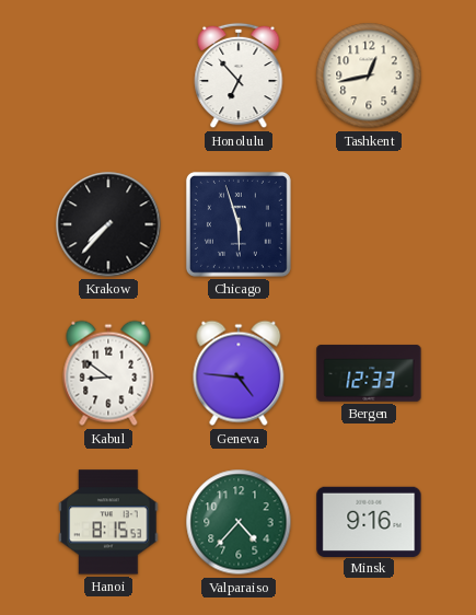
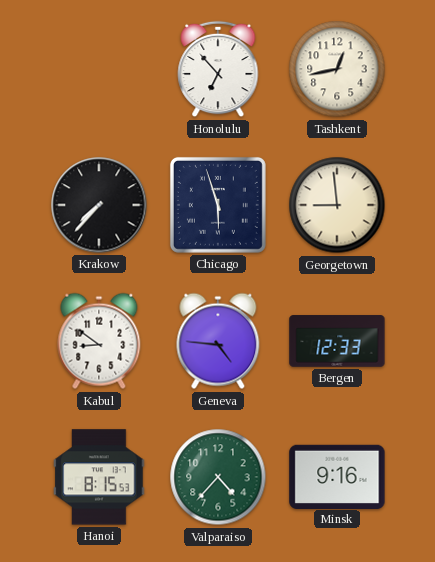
Georgetown: none -> 8:59 (337, 205)
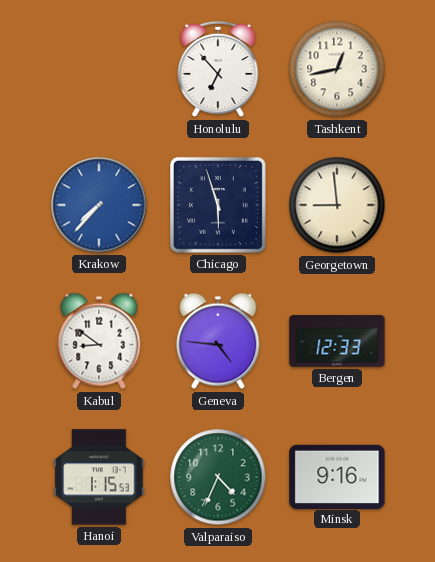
Krakow dial: black -> blue (99, 205)
Hanoi: 8:15 -> 1:15 (99, 477)
Valparaiso: 4:37 -> 4:34 (218, 477)
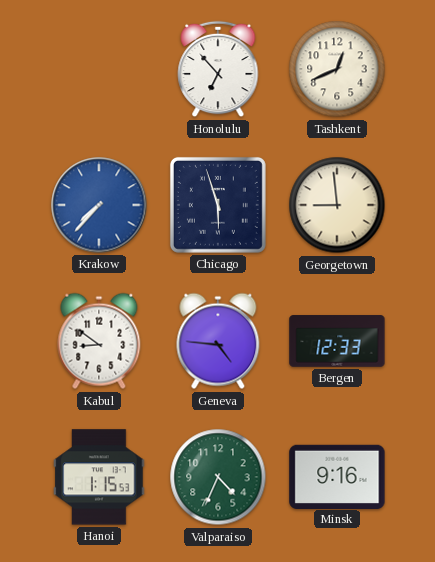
Tashkent: 12:43 -> 12:41 (337, 69)
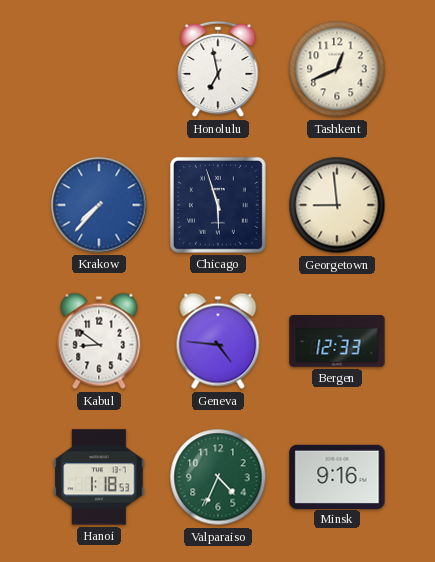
Honolulu: 6:53 -> 6:58 (218, 69)
Hanoi: 1:15 -> 1:18 (99, 477)
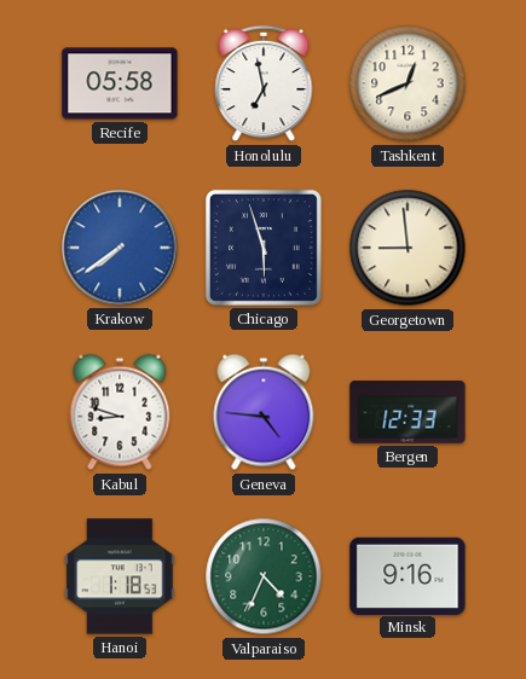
Recife: none -> 05:58 (120, 83)
Krakow: 7:37 -> 7:39 (120, 248)
Kabul: 8:51 -> 8:48 (120, 412)
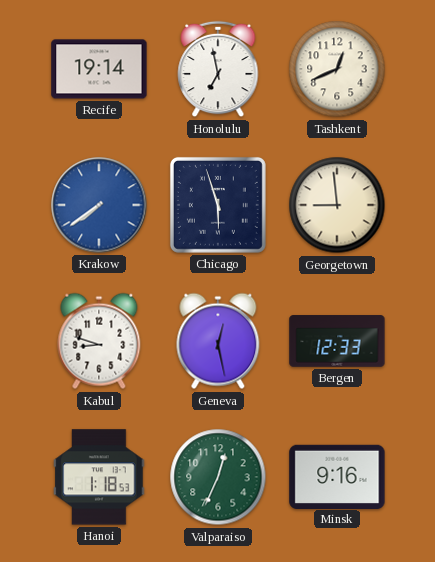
Recife: 05:58 -> 19:14 (99, 69)
Geneva: 4:46 -> 12:28 (218, 341)
Valparaiso: 4:34 -> 12:34 (218, 477)
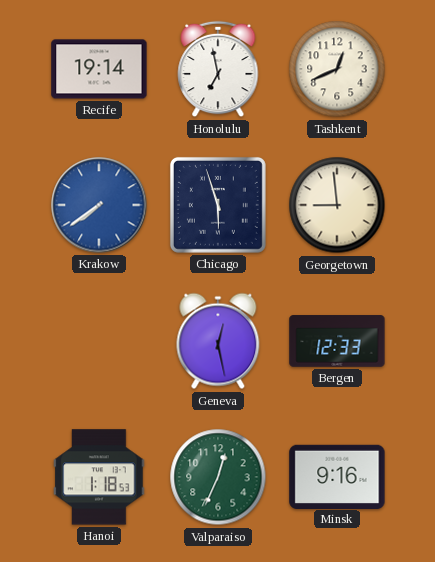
Kabul: 8:48 -> none (99, 341)
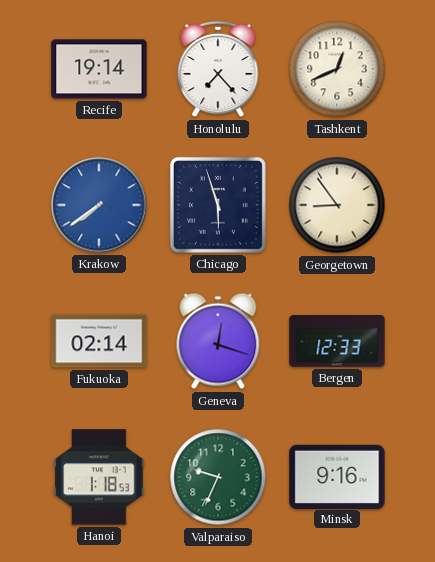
Honolulu: 6:58 -> 7:23 (218, 69)
Georgetown: 8:59 -> 8:54 (337, 205)
Fukuoka: none -> 02:14 (99, 341)
Geneva: 12:28 -> 12:18 (218, 341)
Valparaiso: 12:34 -> 9:34 (218, 477)
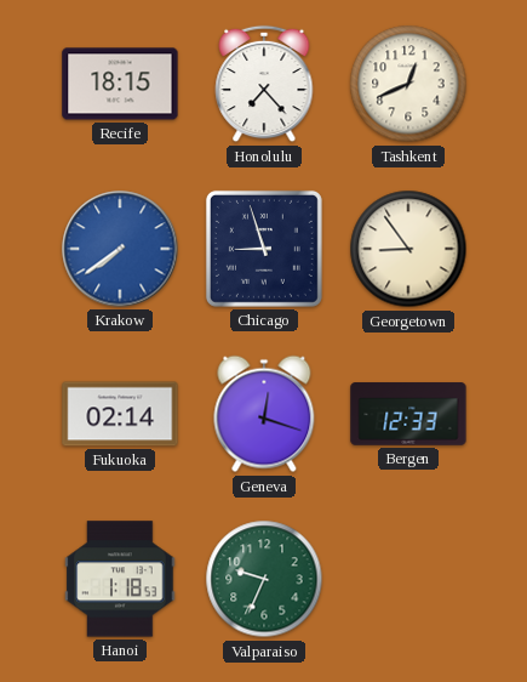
Recife: 19:14 -> 18:15 (120, 84)
Chicago: 5:57 -> 8:57 (264, 249)
Minsk: 9:16 -> none (337, 476)
